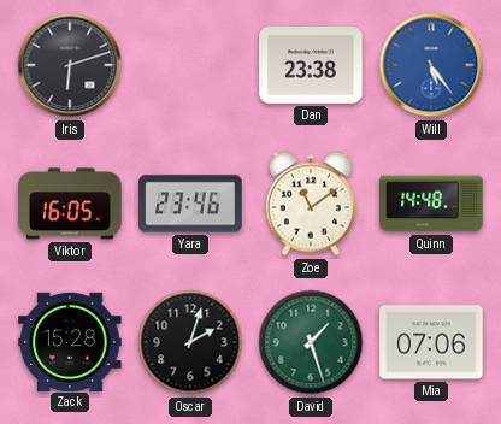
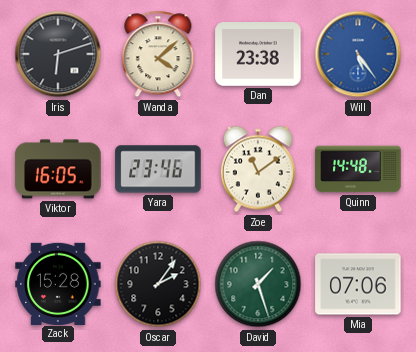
Wanda: none -> 4:08 (158, 54)
Oscar: 2:03 -> 2:06 (158, 284)
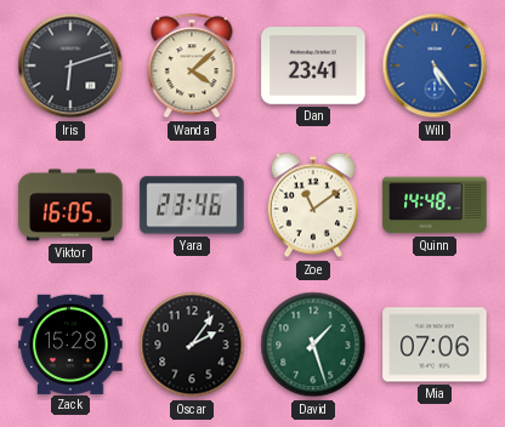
Dan: 23:38 -> 23:41 (313, 67)
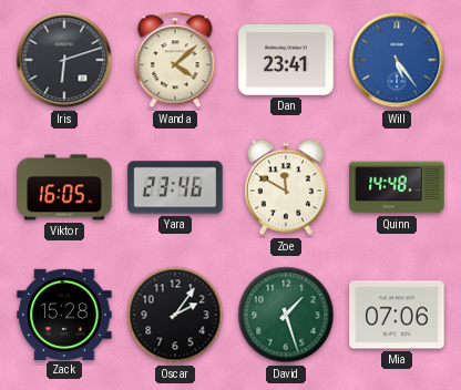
Zoe: 11:09 -> 11:50 (286, 187)
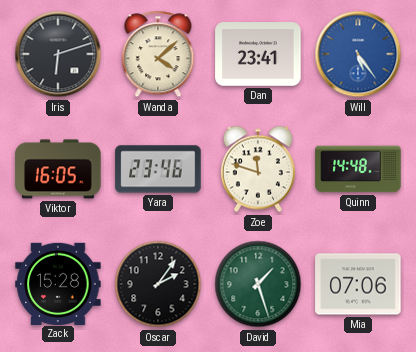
Zoe: 11:50 -> 11:48 (258, 169)
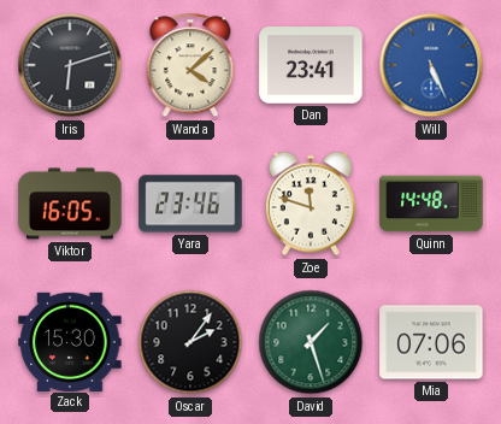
Will: 5:24 -> 5:26 (431, 65)
Zack: 15:28 -> 15:30 (70, 341)
